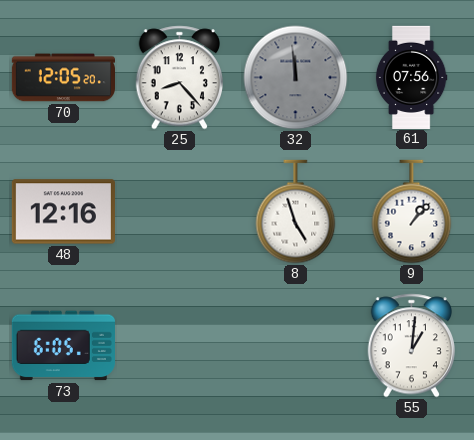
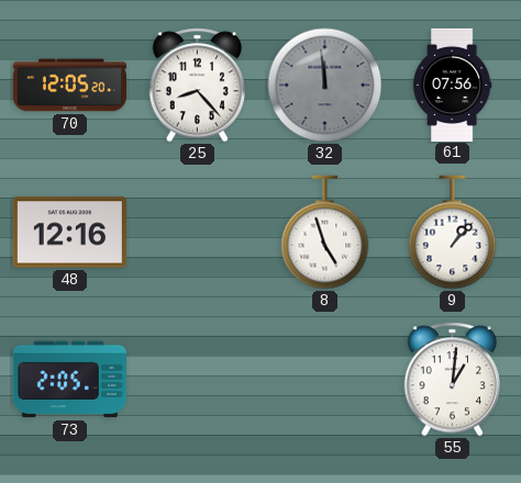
73: 6:05 -> 2:05 (69, 380)
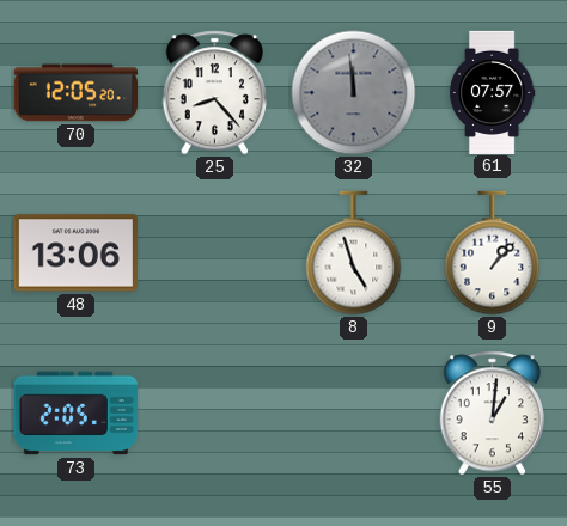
61: 07:56 -> 07:57 (492, 92)
48: 12:16 -> 13:06 (75, 253)
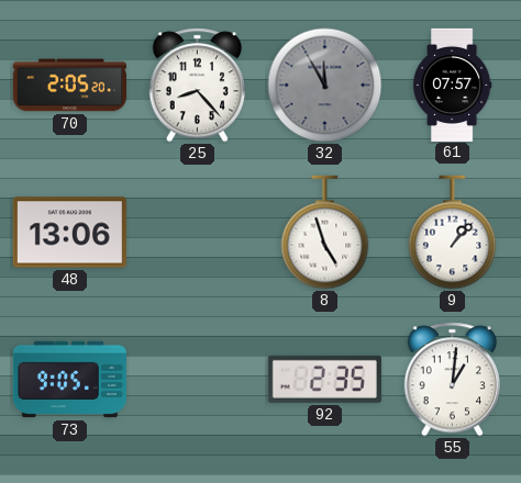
70: 12:05 -> 2:05 (69, 86)
32: 11:59 -> 11:55 (325, 86)
73: 2:05 -> 9:05 (69, 380)
92: none -> 2:35 (324, 379)
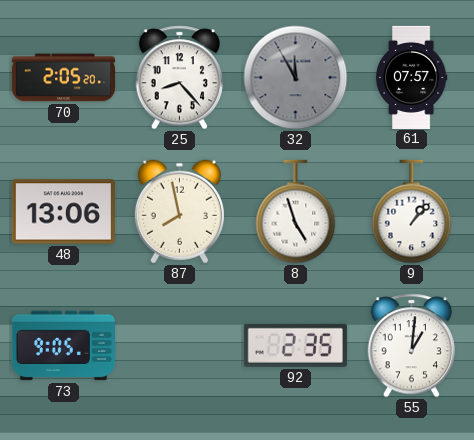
87: none -> 7:58 (179, 212)
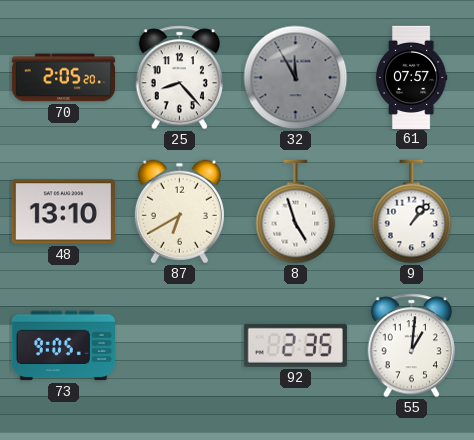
48: 13:06 -> 13:10 (63, 212)
87: 7:58 -> 6:40 (179, 212)
